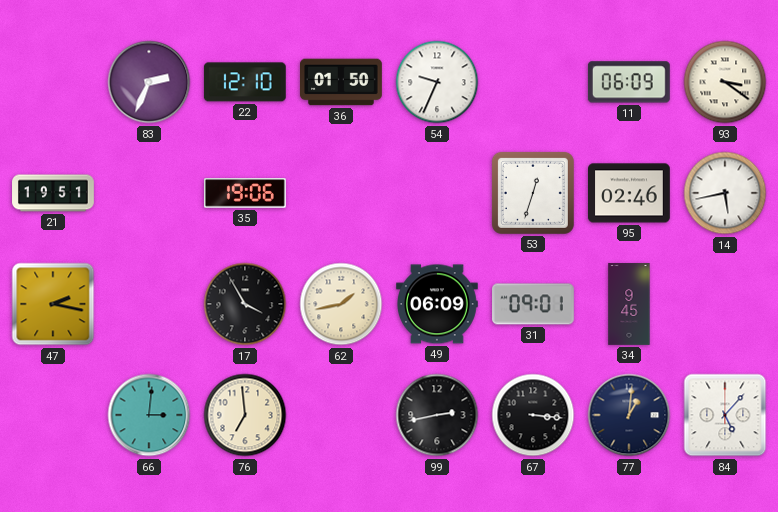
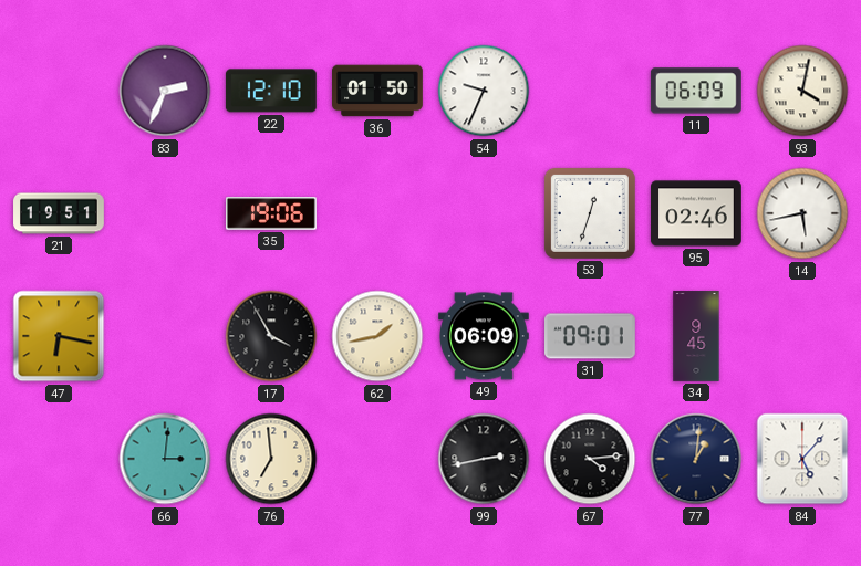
93: 3:21 -> 4:02 (802, 91)
47: 2:17 -> 6:17 (59, 336)
67: 3:16 -> 4:14 (590, 459)
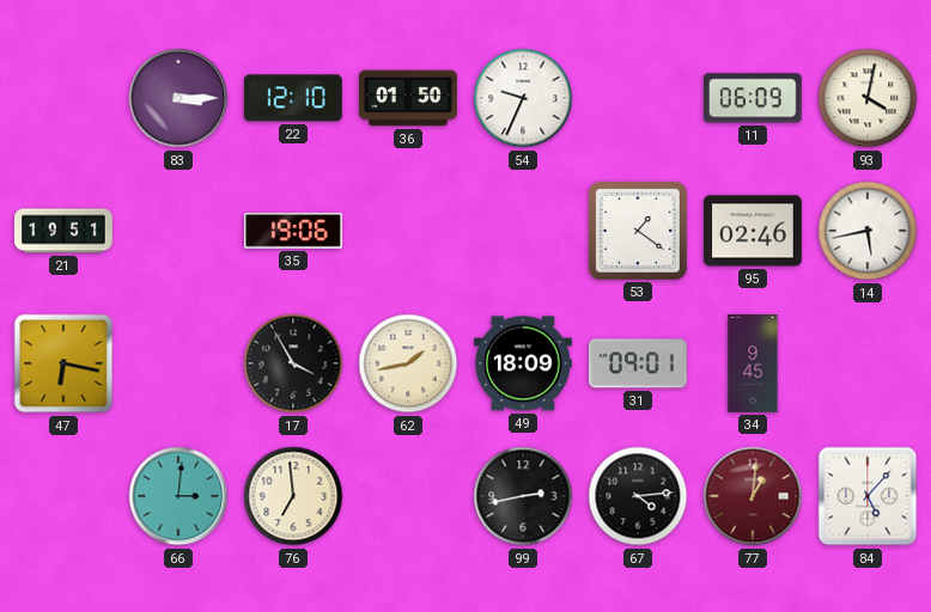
83: 2:34 -> 3:15 (178, 98)
53: 12:33 -> 1:21 (638, 231)
49: 06:09 -> 18:09 (524, 363)
77 dial: navy -> burgundy (753, 496)
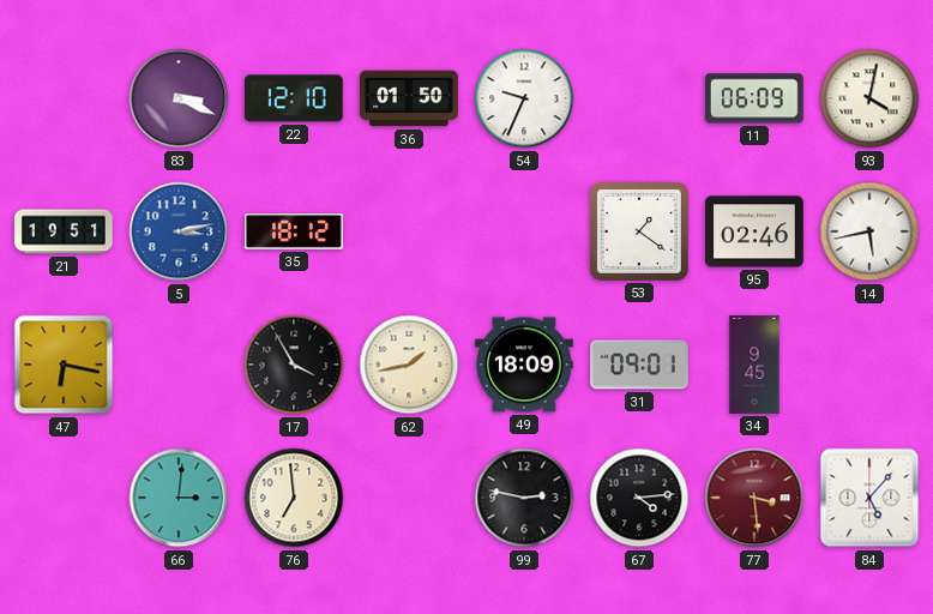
83: 3:15 -> 3:19 (179, 98)
5: none -> 3:13 (179, 231)
35: 19:06 -> 18:12 (295, 231)
99: 2:43 -> 2:47 (524, 498)
77: 1:01 -> 3:29 (754, 498)
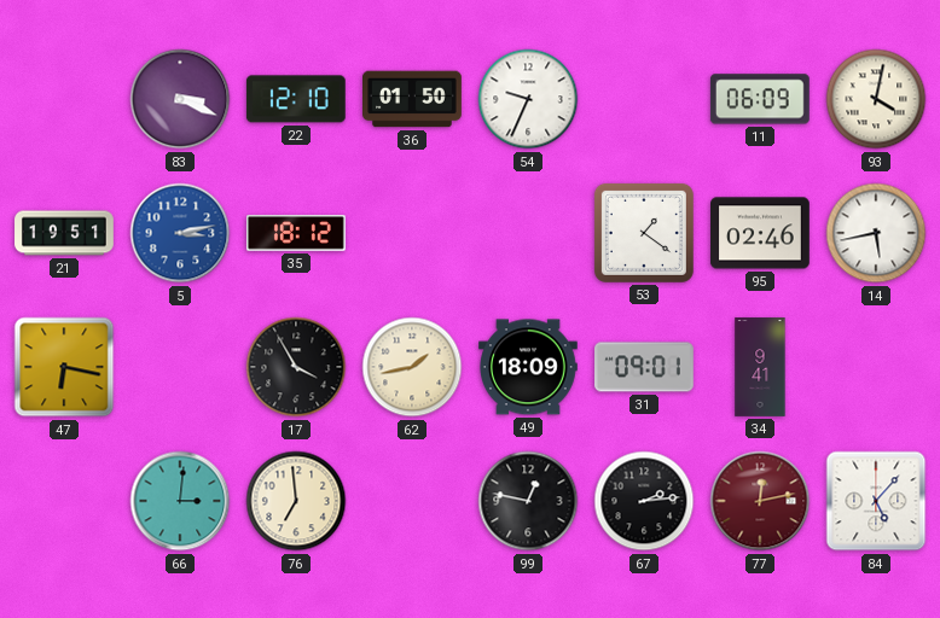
34: 9:45 -> 9:41 (760, 367)
99: 2:47 -> 12:47 (528, 501)
67: 4:14 -> 2:14 (644, 501)
77: 3:29 -> 12:13 (760, 501)
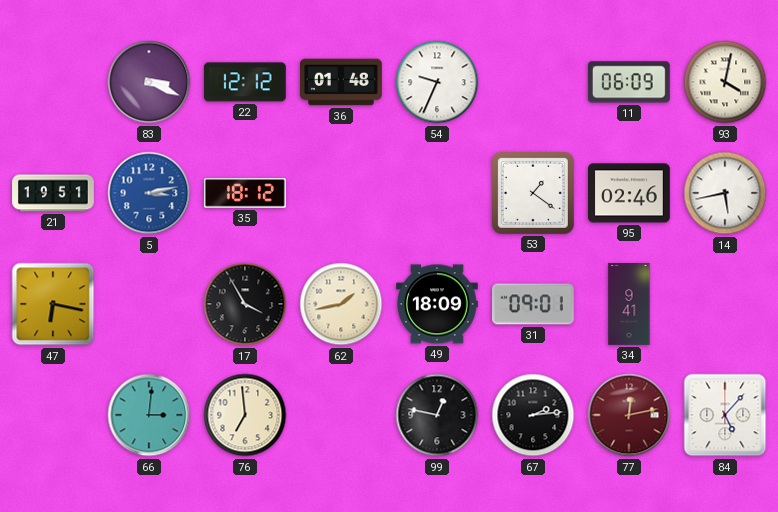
22: 12:10 -> 12:12 (245, 82)
36: 01:50 -> 01:48 (342, 82)
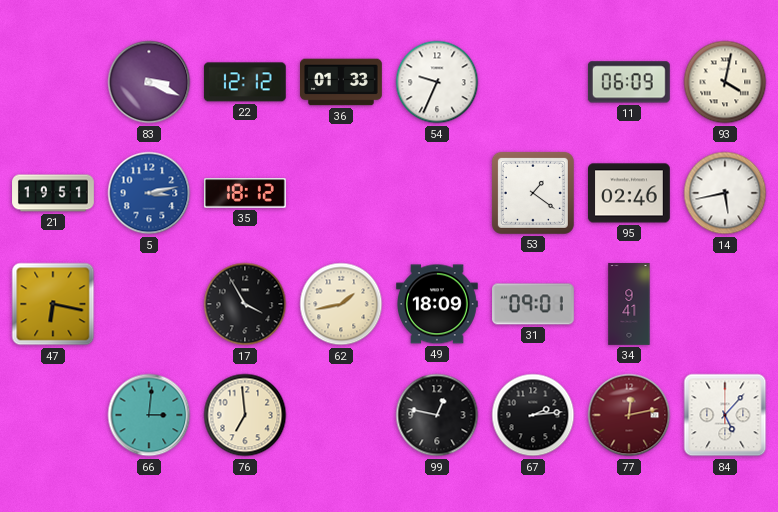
36: 01:48 -> 01:33 (342, 82)
